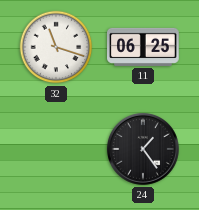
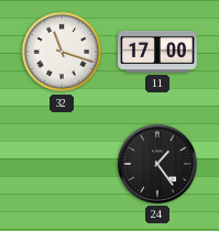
11: 06:25 -> 17:00 (158, 52)
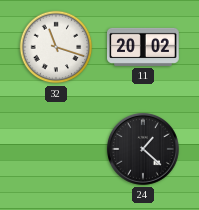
11: 17:00 -> 20:02 (144, 47)
24: 1:24 -> 1:22 (143, 149)
